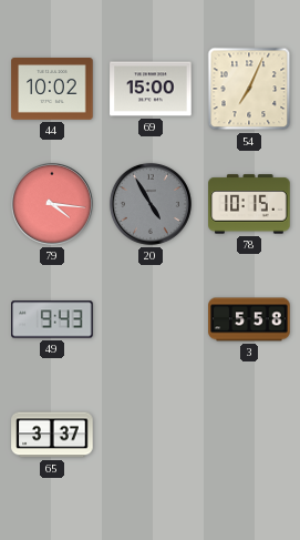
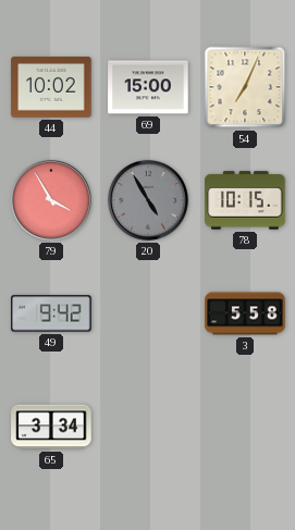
79: 4:16 -> 3:55 (51, 200)
49: 9:43 -> 9:42 (51, 313)
65: 3:37 -> 3:34 (51, 427)
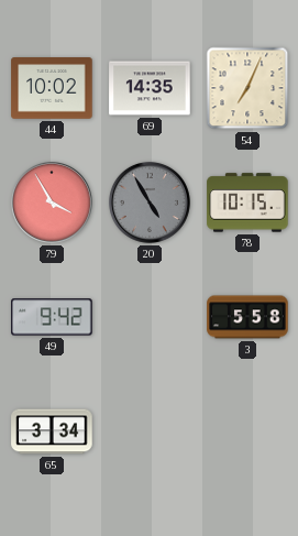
69: 15:00 -> 14:35 (150, 88)
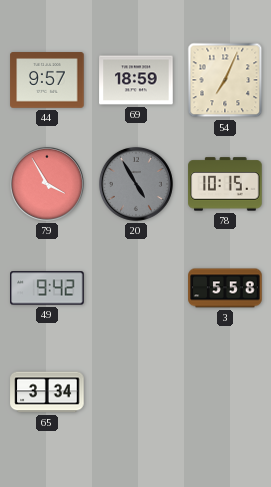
44: 10:02 -> 9:57 (47, 80)
69: 14:35 -> 18:59 (136, 80)
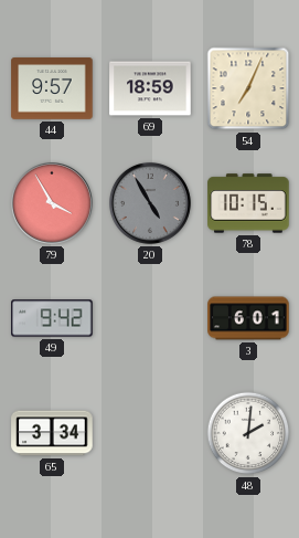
3: 5:58 -> 6:01 (248, 318)
48: none -> 2:01 (248, 433)
